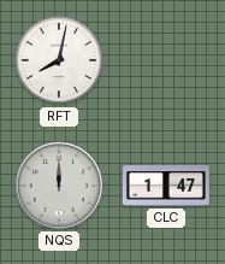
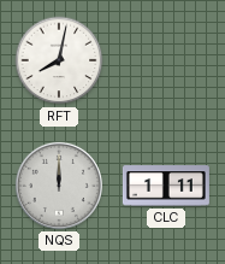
CLC: 1:47 -> 1:11 (166, 186)
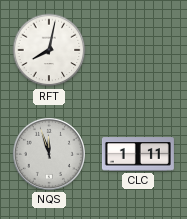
NQS: 12:00 -> 11:57 (49, 154)
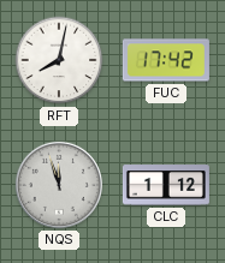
FUC: none -> 17:42 (166, 60)
CLC: 1:11 -> 1:12 (166, 185)
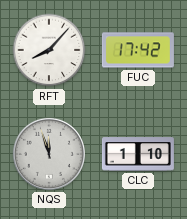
RFT: 8:02 -> 8:07 (49, 50)
CLC: 1:12 -> 1:10 (138, 154)
